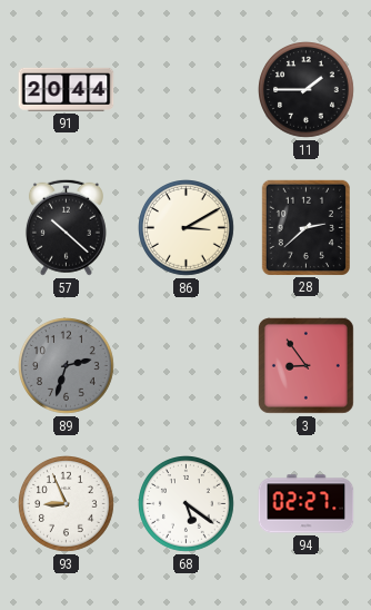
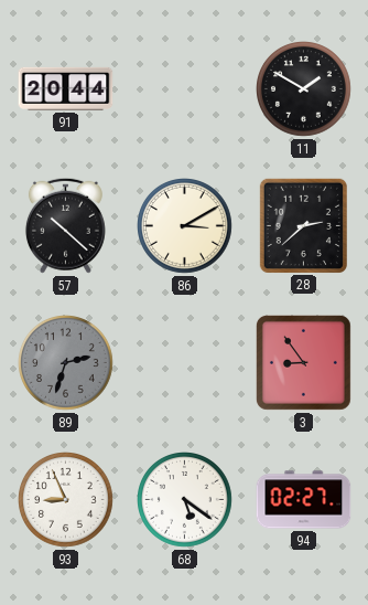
11: 1:45 -> 1:50 (304, 89)
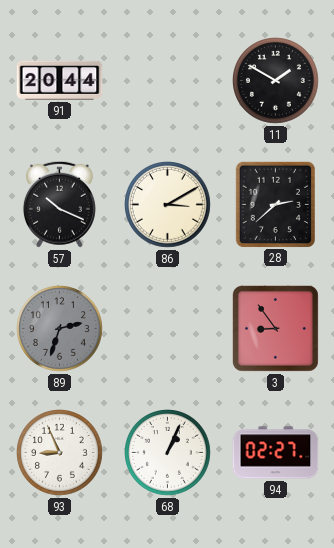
57: 10:22 -> 10:19 (59, 204)
68: 5:21 -> 1:04 (168, 453)
